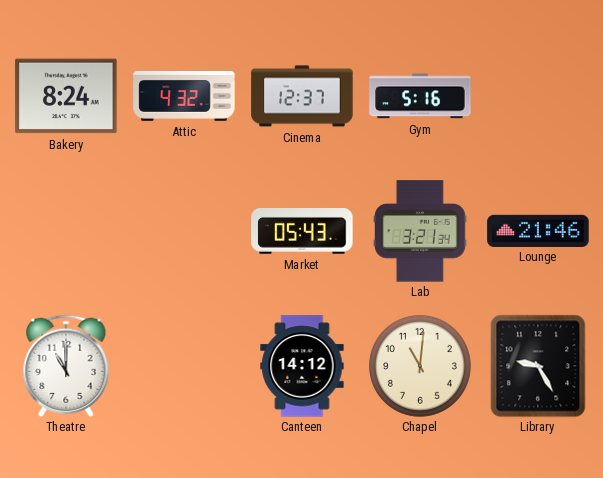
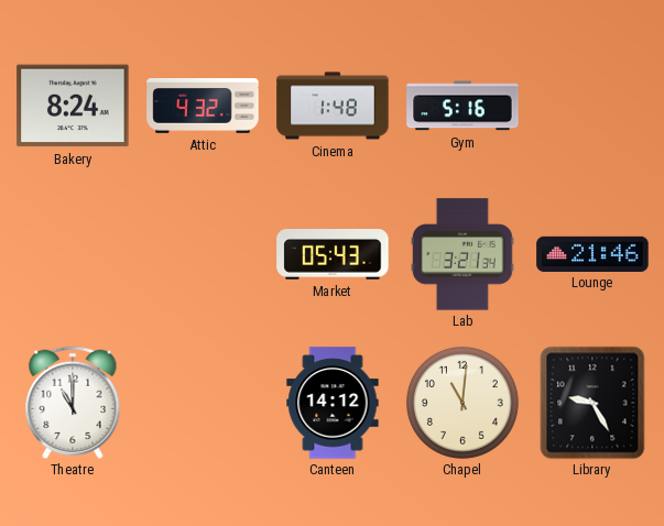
Cinema: 12:37 -> 1:48 (333, 106)
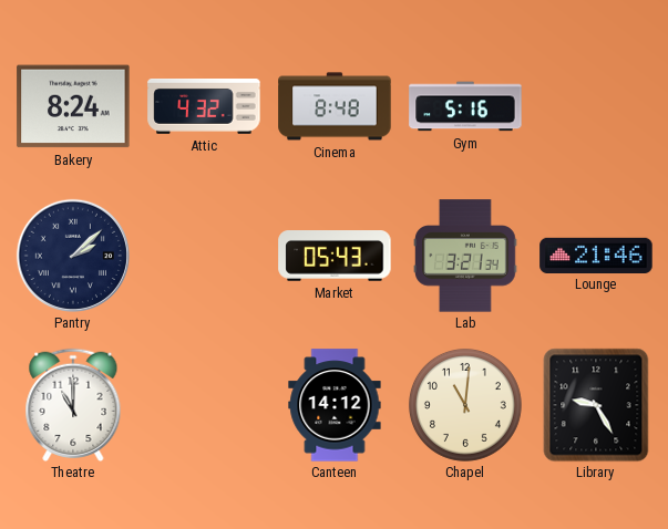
Cinema: 1:48 -> 8:48 (335, 106)
Pantry: none -> 2:08 (73, 256)
